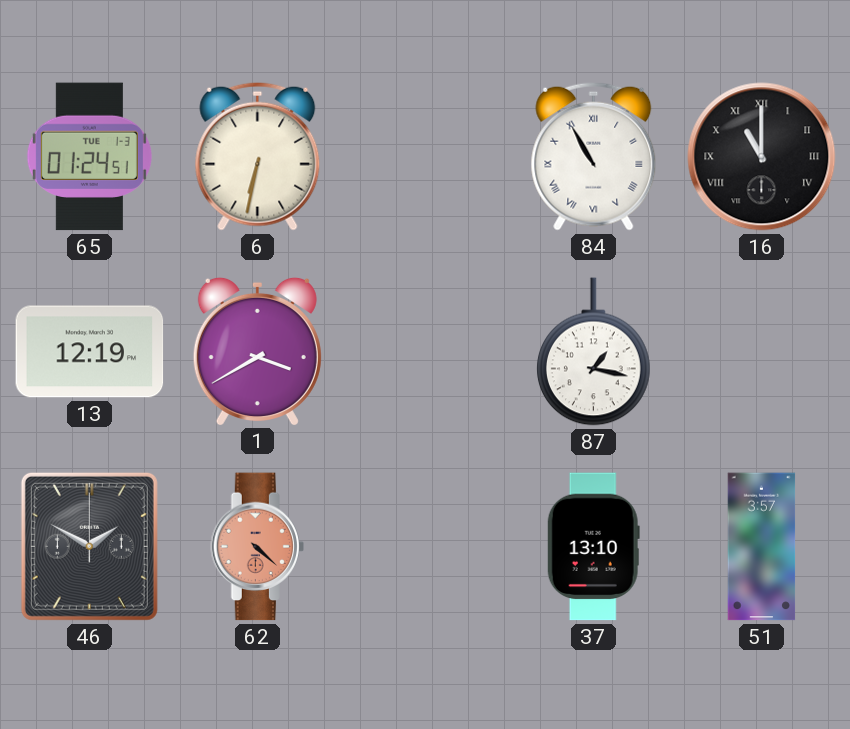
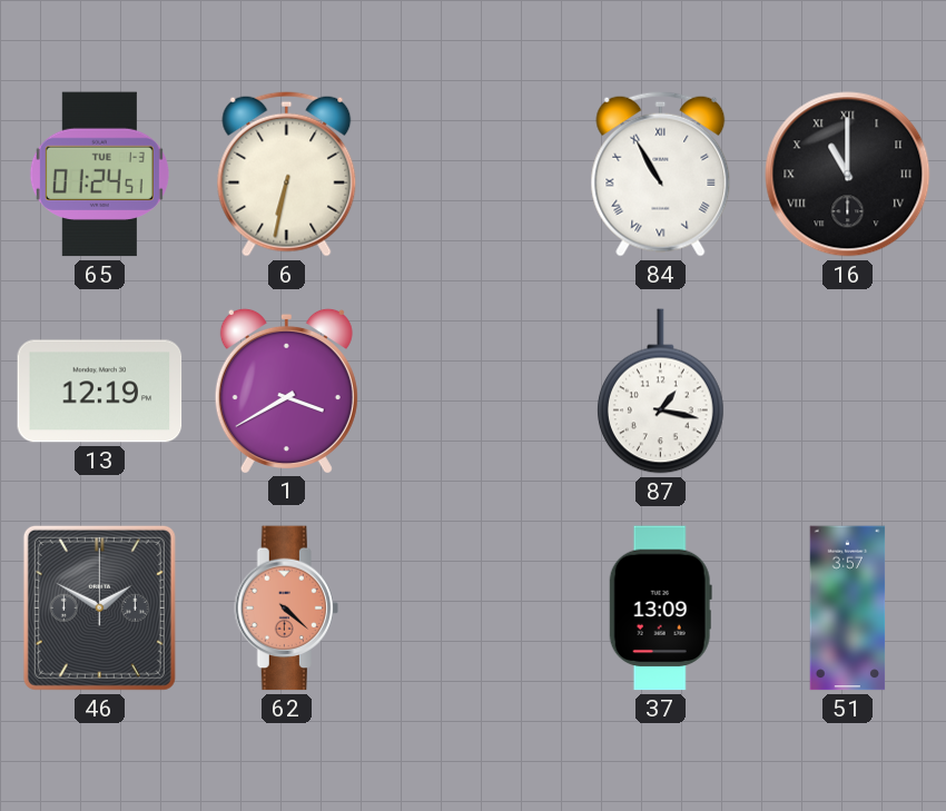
37: 13:10 -> 13:09 (660, 609)
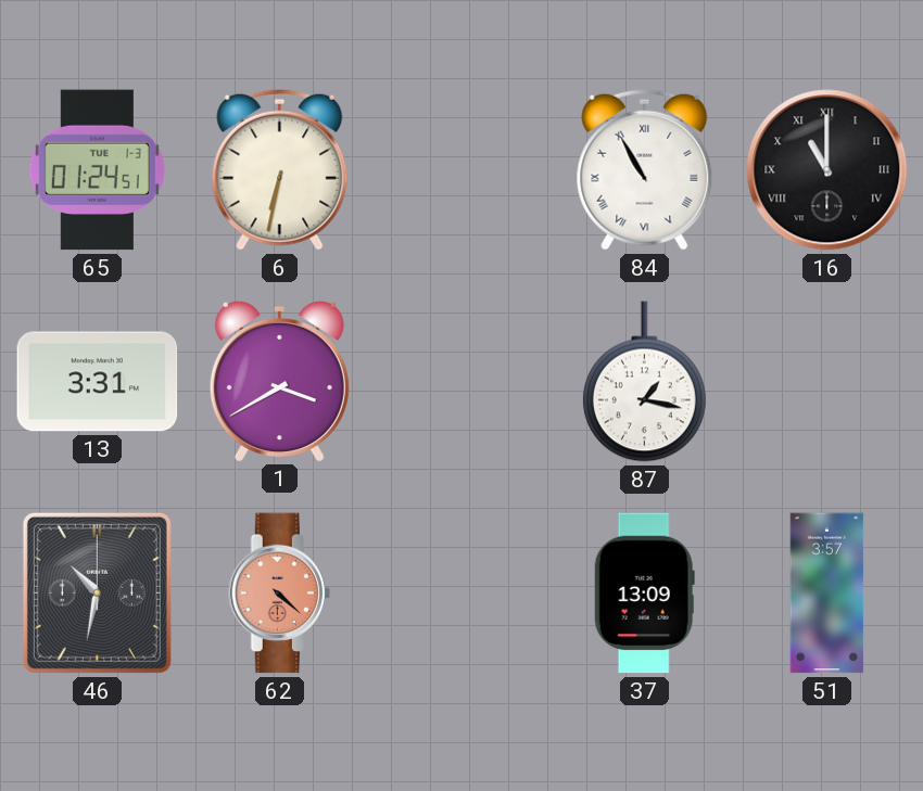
13: 12:19 -> 3:31 (98, 382)
46: 1:50 -> 10:32 (97, 592)
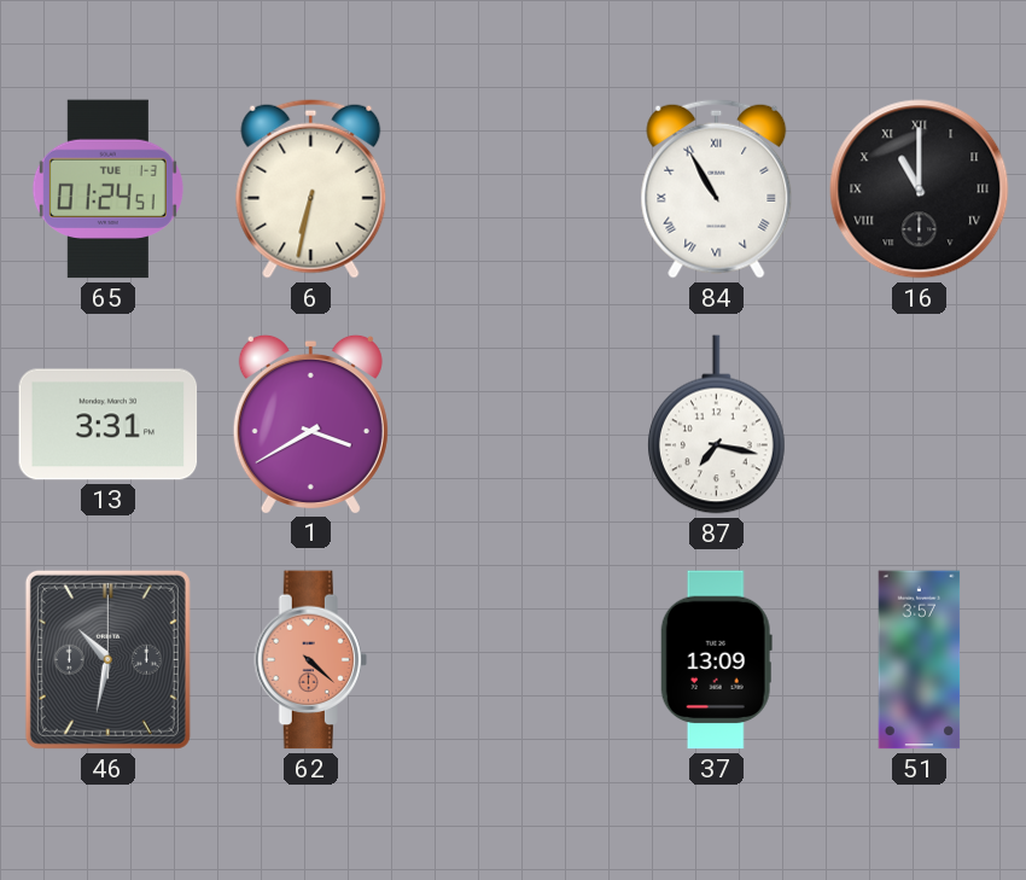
87: 1:17 -> 7:17 (716, 425)
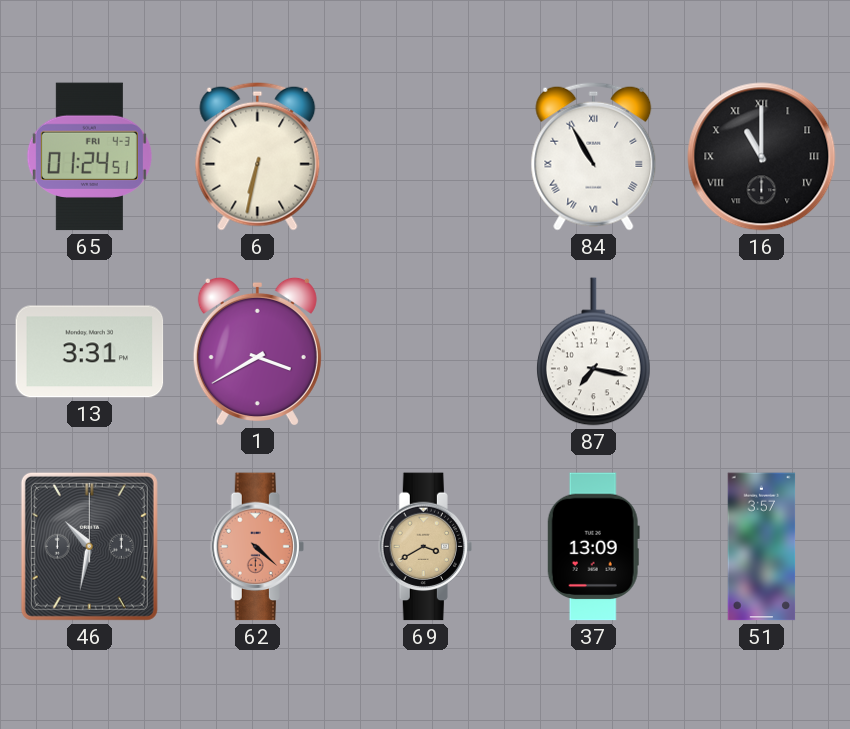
65 date: TUE 1-3 -> FRI 4-3 (89, 157)
69: none -> 3:40 (425, 547)
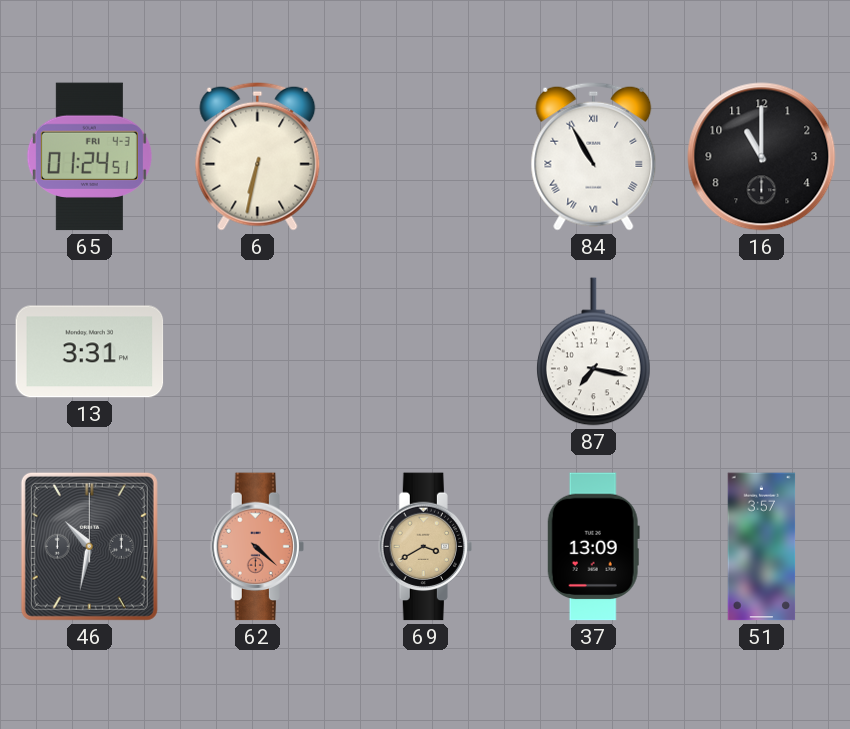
16 numerals: Roman -> Arabic (762, 157)
1: 3:40 -> none (257, 351)
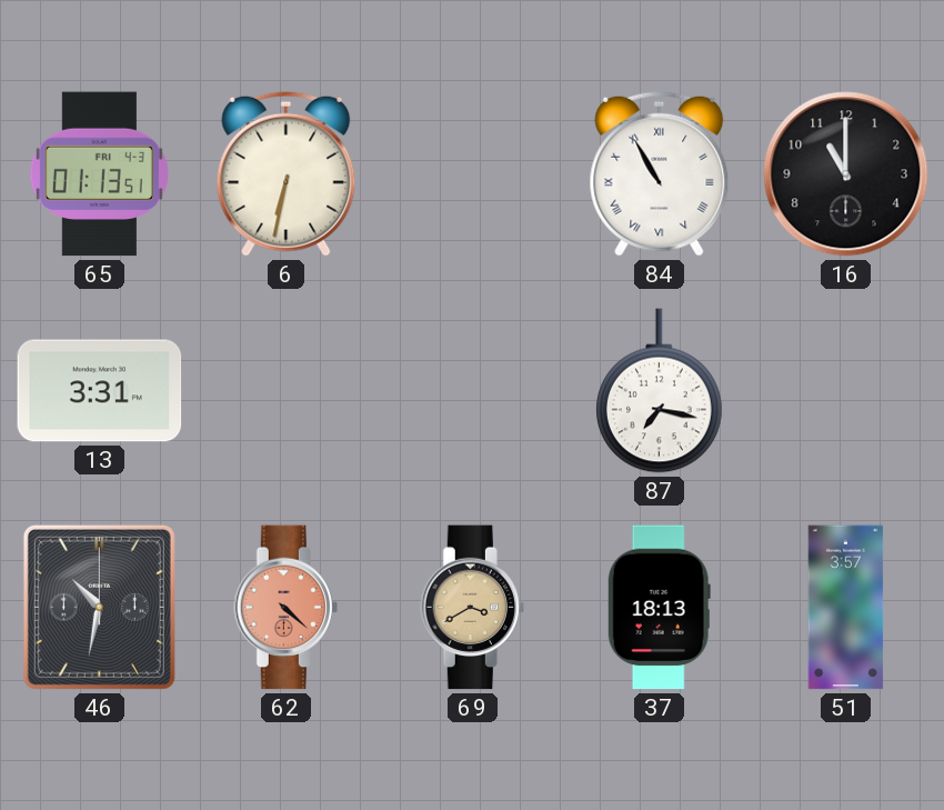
65: 01:24 -> 01:13 (99, 174)
37: 13:09 -> 18:13 (659, 608)
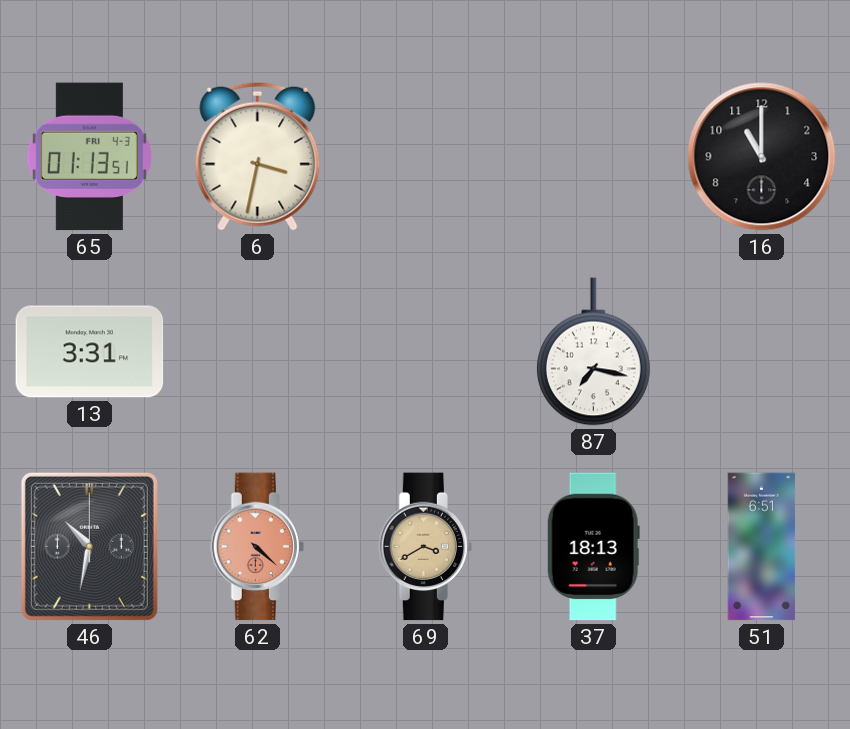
6: 6:32 -> 3:32 (258, 156)
84: 10:55 -> none (660, 173)
51: 3:57 -> 6:51 (762, 547)
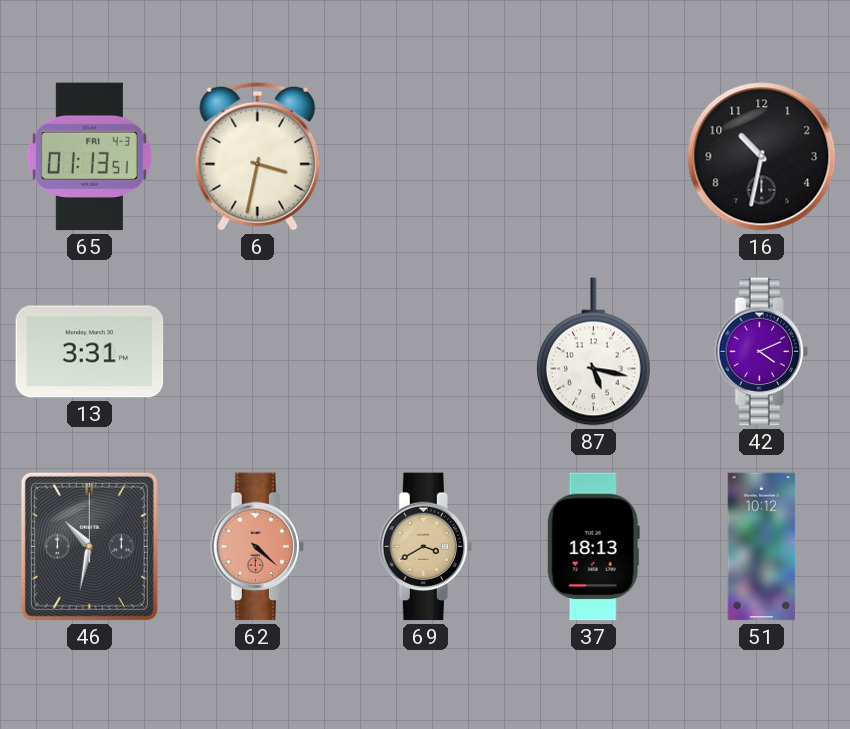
16: 11:00 -> 10:32 (762, 157)
87: 7:17 -> 5:17 (593, 352)
42: none -> 4:11 (761, 352)
51: 6:51 -> 10:12 (762, 547)
